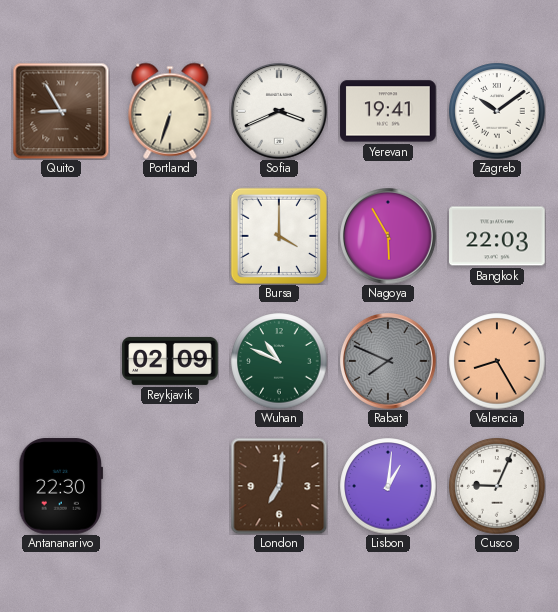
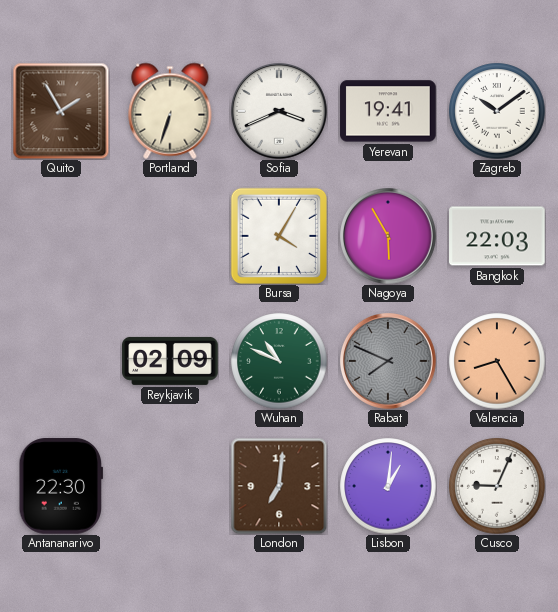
Quito: 8:55 -> 1:55 (61, 111)
Bursa: 4:00 -> 4:05 (279, 236)
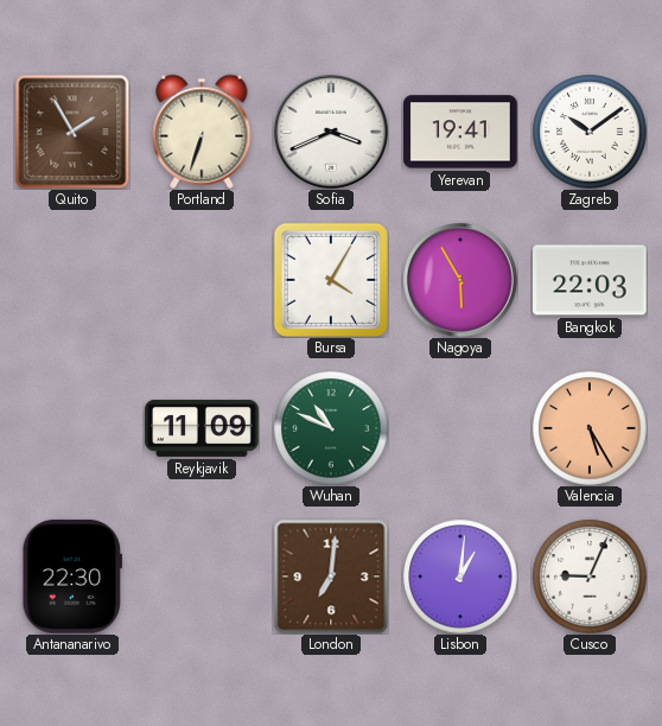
Reykjavik: 02:09 -> 11:09 (202, 428)
Rabat: 7:49 -> none (389, 362)
Valencia: 8:25 -> 5:25 (590, 428)
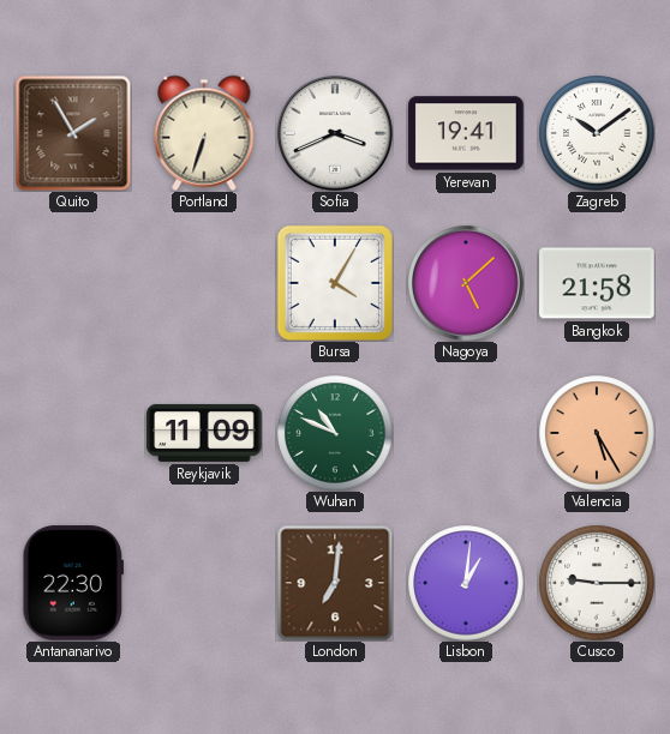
Nagoya: 5:55 -> 5:08 (467, 284)
Bangkok: 22:03 -> 21:58 (597, 283)
Cusco: 9:04 -> 9:15 (597, 583)
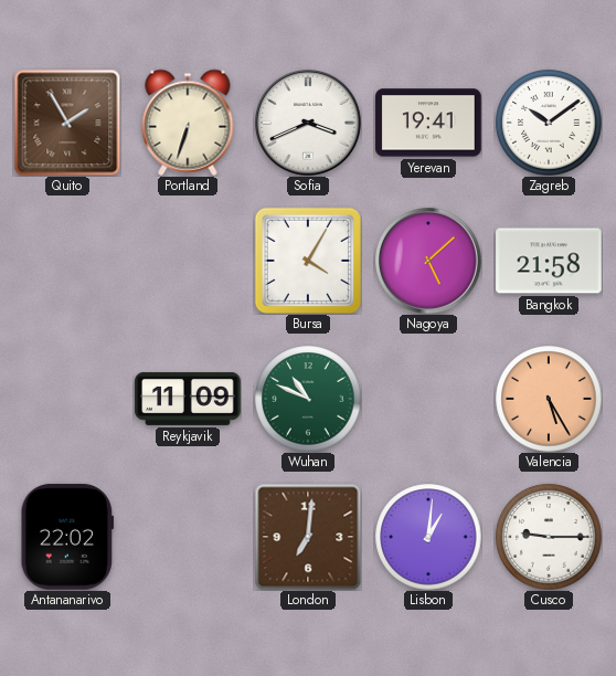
Antananarivo: 22:30 -> 22:02 (66, 537)
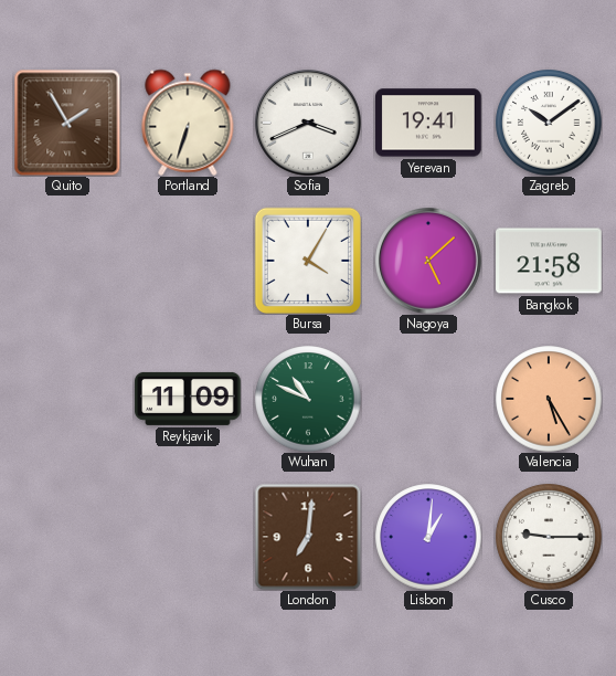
Antananarivo: 22:02 -> none (66, 537)
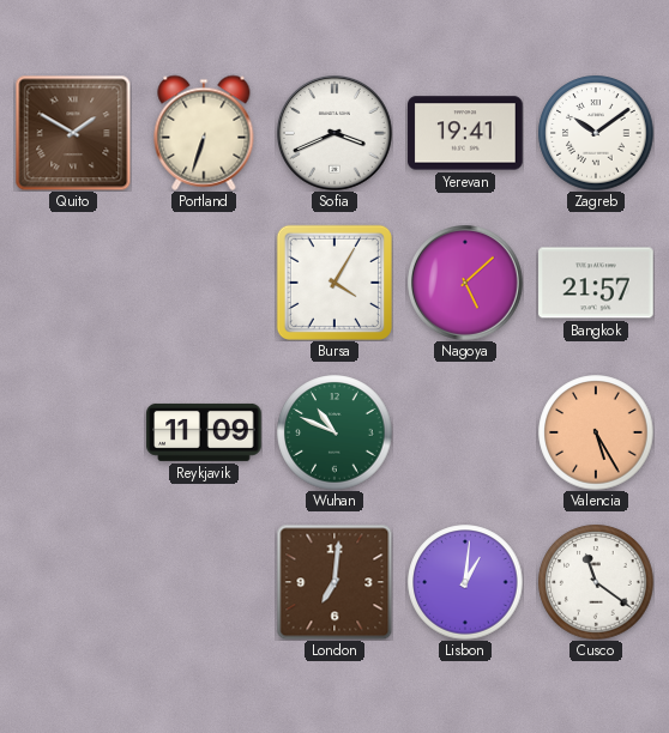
Quito: 1:55 -> 1:50 (73, 133)
Bangkok: 21:58 -> 21:57 (596, 283)
Cusco: 9:15 -> 11:21 (596, 582)
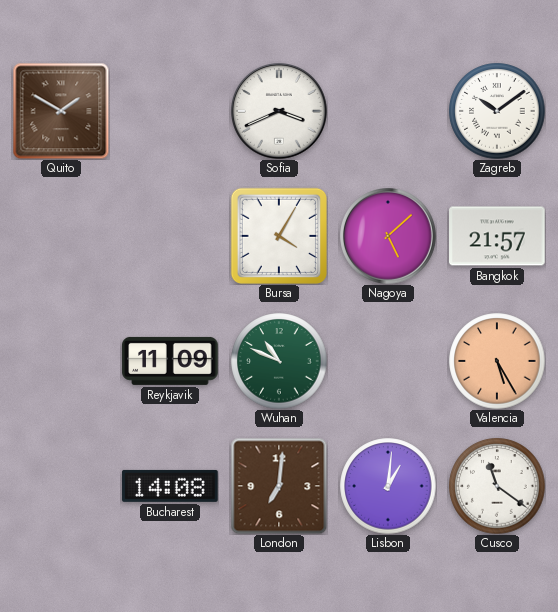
Portland: 6:33 -> none (204, 133)
Yerevan: 19:41 -> none (465, 133)
Bucharest: none -> 14:08 (170, 486)
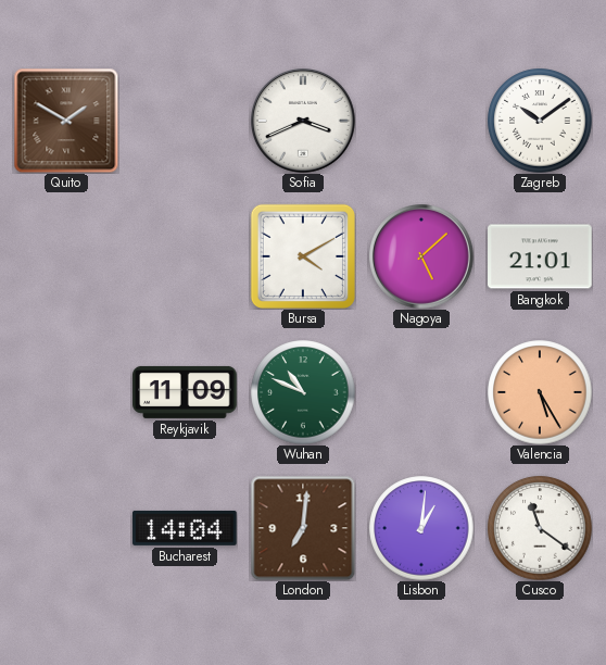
Bursa: 4:05 -> 4:10 (303, 256)
Bangkok: 21:57 -> 21:01 (540, 256)
Bucharest: 14:08 -> 14:04 (185, 528)
